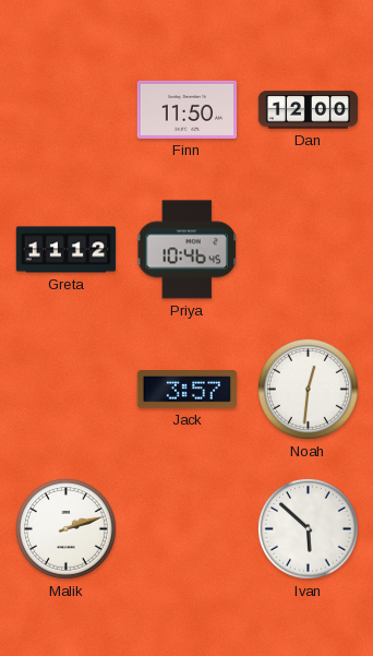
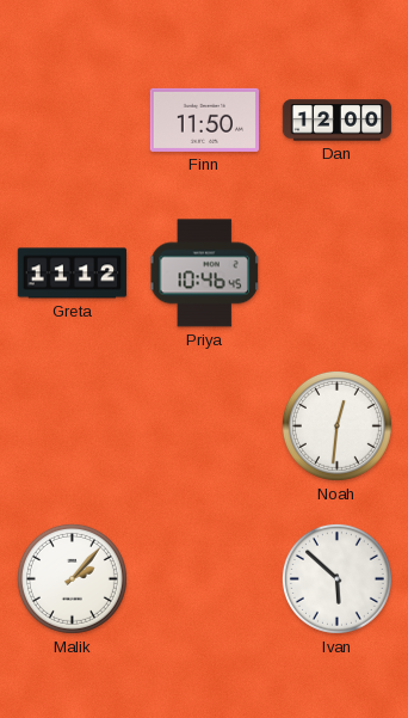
Jack: 3:57 -> none (186, 390)
Malik: 2:12 -> 2:07 (72, 578)
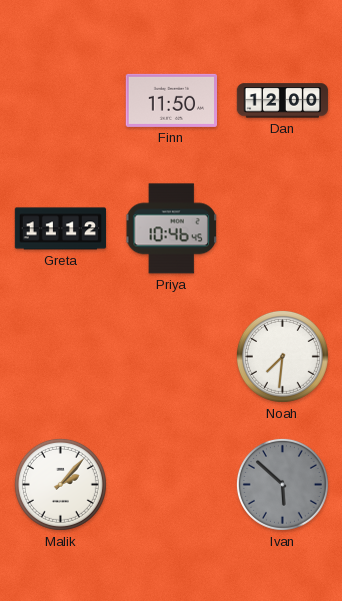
Noah: 12:31 -> 7:31 (282, 356)
Ivan dial: white -> grey (282, 484)
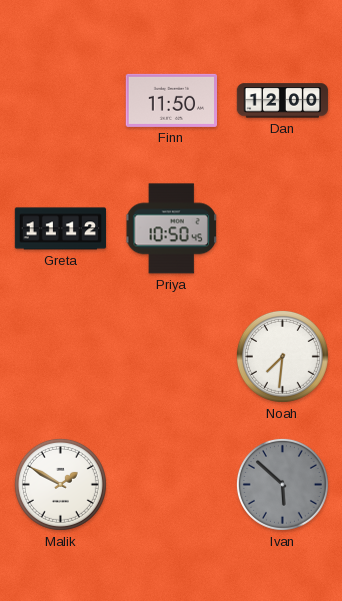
Priya: 10:46 -> 10:50 (171, 229)
Malik: 2:07 -> 1:50 (60, 484)
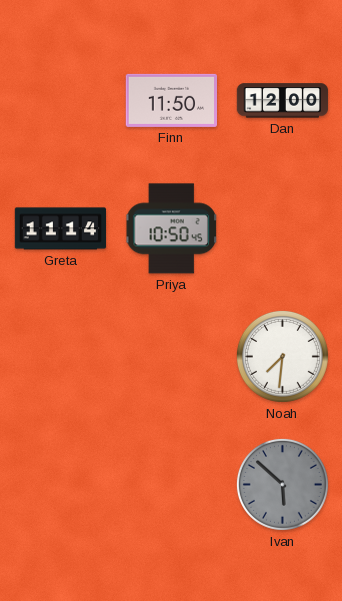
Greta: 11:12 -> 11:14 (61, 229)
Malik: 1:50 -> none (60, 484)
